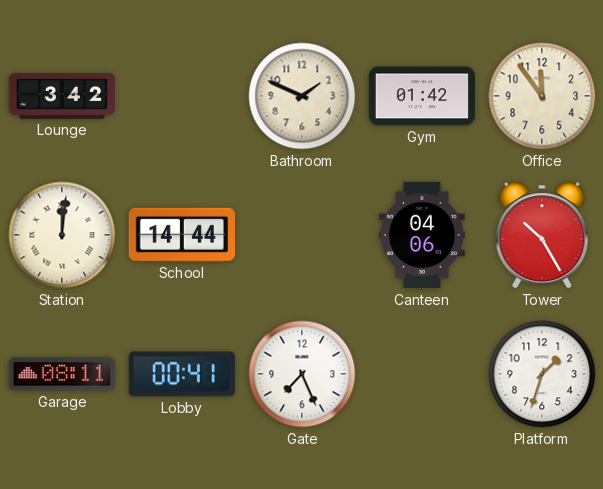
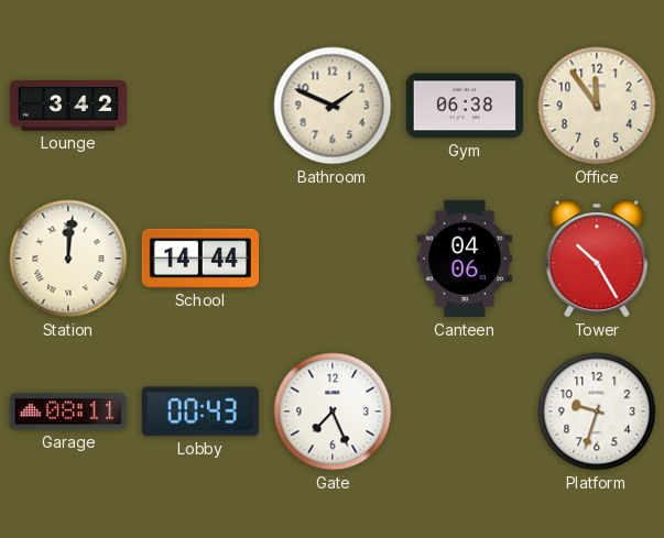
Gym: 01:42 -> 06:38 (464, 106)
Lobby: 00:41 -> 00:43 (200, 411)
Platform: 1:33 -> 9:33 (597, 411)
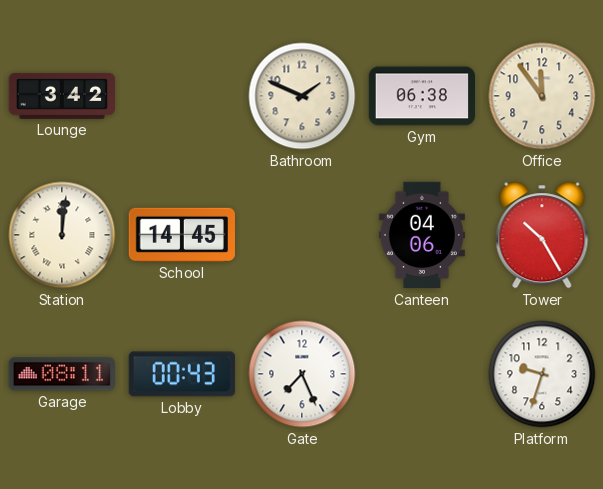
School: 14:44 -> 14:45 (181, 235)
